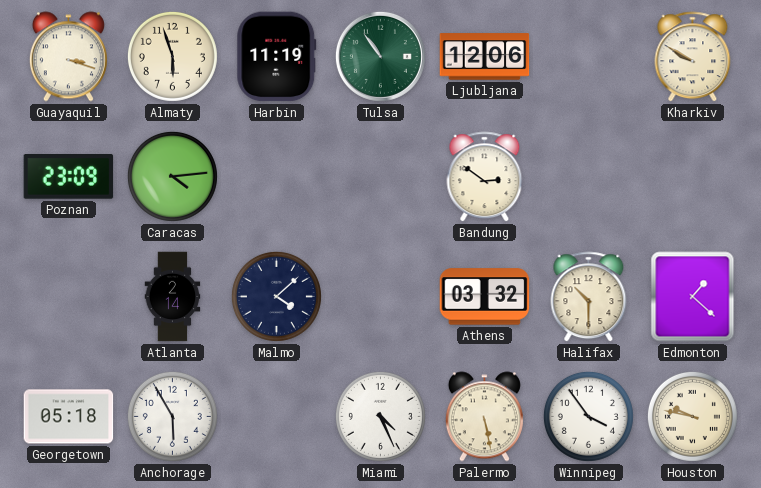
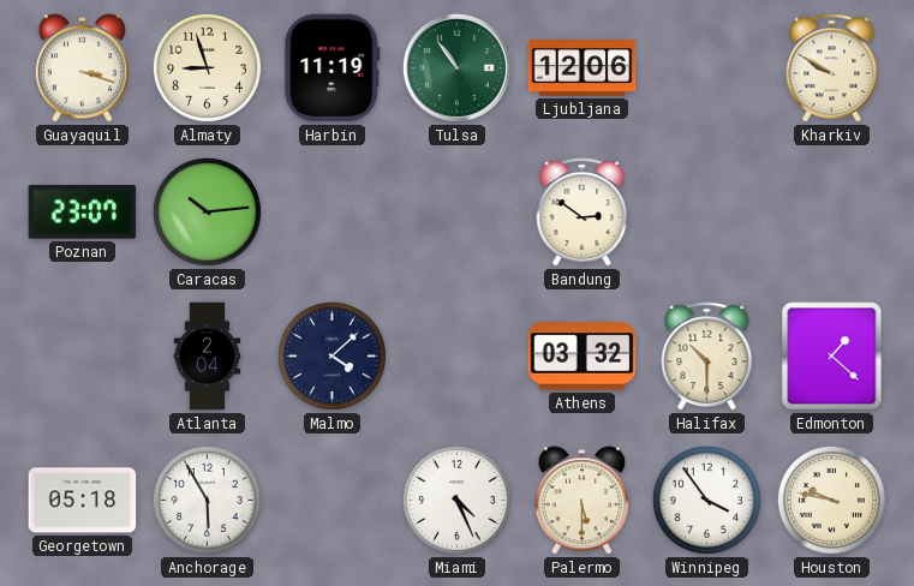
Almaty: 5:57 -> 8:57 (207, 67)
Poznan: 23:09 -> 23:07 (83, 213)
Caracas: 4:14 -> 10:14 (207, 211)
Atlanta: 2:14 -> 2:04 (208, 357)
Palermo: 5:28 -> 5:30 (581, 501)
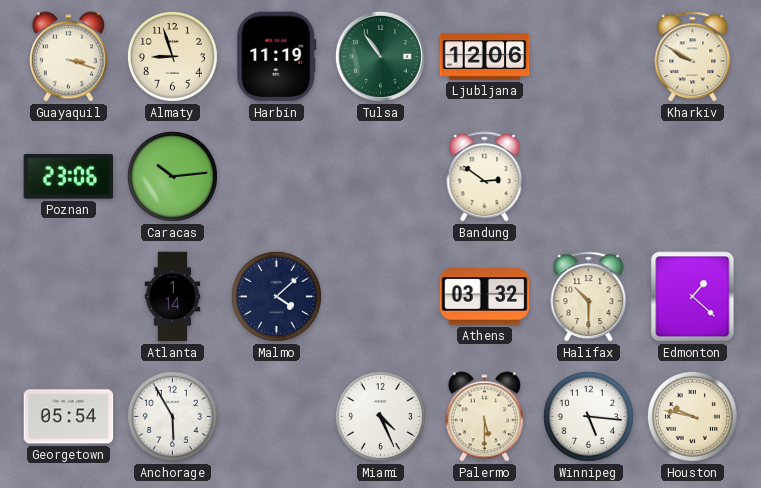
Poznan: 23:07 -> 23:06 (69, 177)
Atlanta: 2:04 -> 1:14 (173, 297)
Georgetown: 05:18 -> 05:54 (69, 417)
Winnipeg: 3:54 -> 5:16 (588, 416)
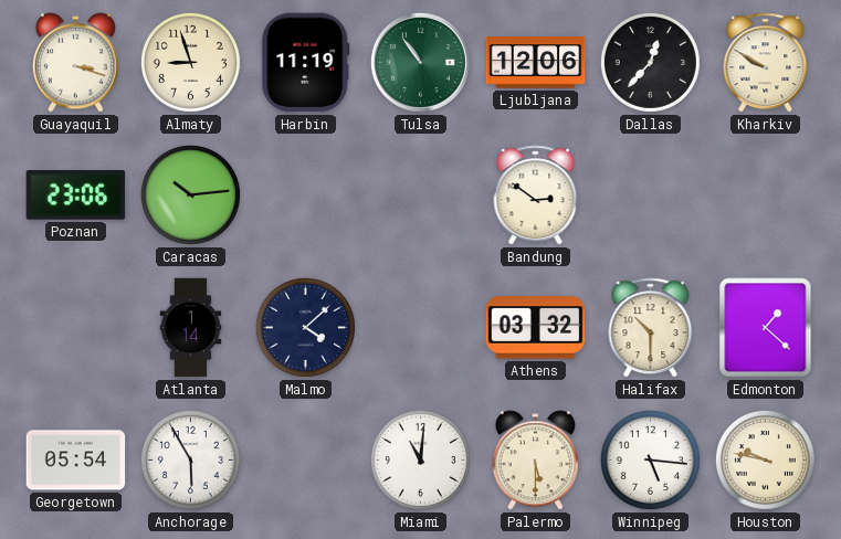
Dallas: none -> 12:37 (650, 62)
Miami: 4:26 -> 11:01 (420, 459)
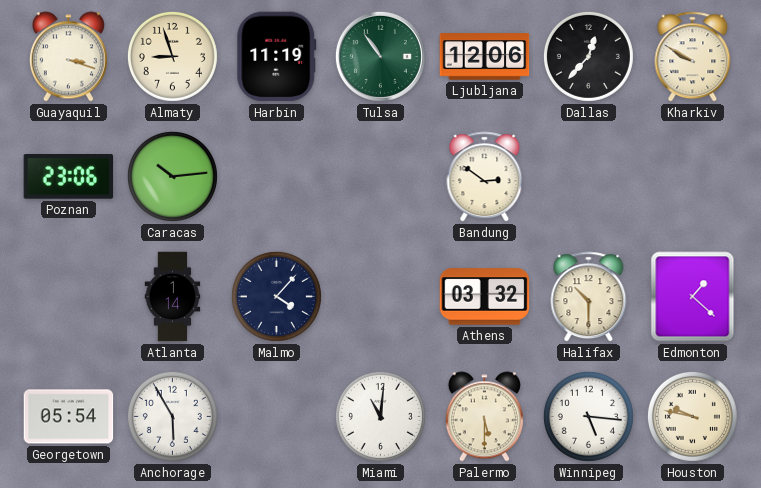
Malmo: 4:08 -> 4:07 (276, 296)
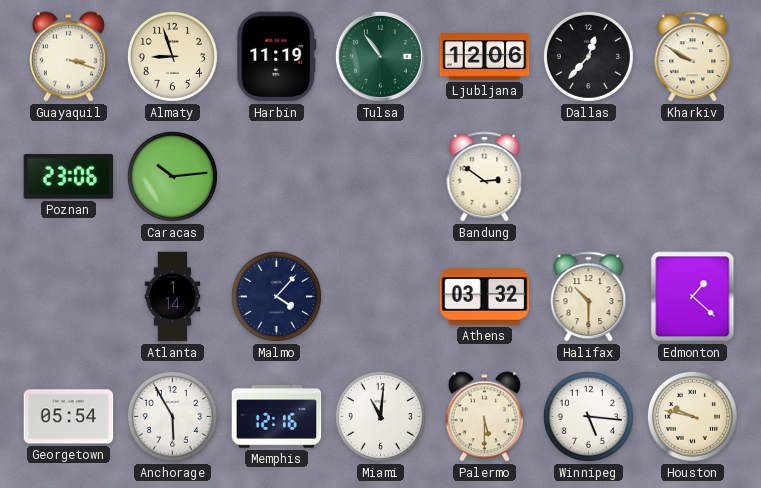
Memphis: none -> 12:16 (277, 417)
